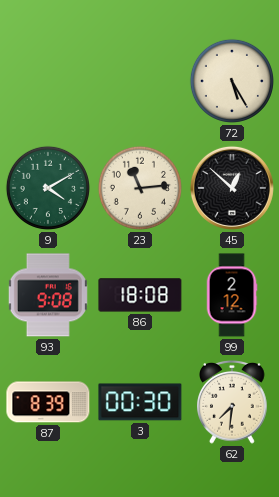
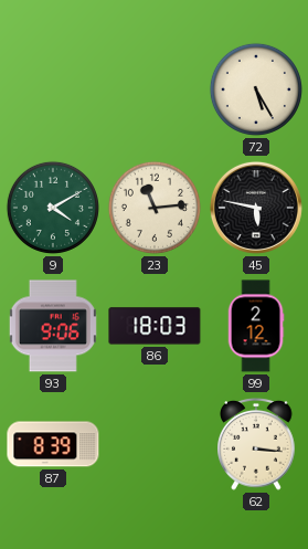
45: 12:52 -> 5:47 (256, 208)
93: 9:08 -> 9:06 (53, 326)
86: 18:08 -> 18:03 (155, 326)
3: 00:30 -> none (140, 402)
62: 7:31 -> 3:16 (257, 444)
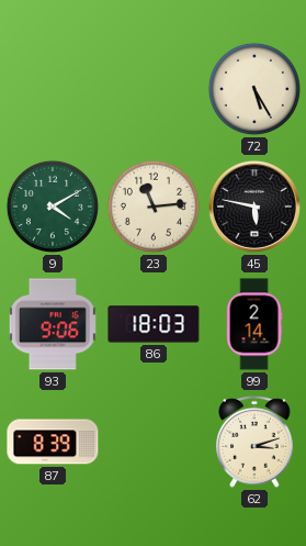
99: 2:12 -> 2:14 (254, 324)
62: 3:16 -> 3:12 (256, 442)
